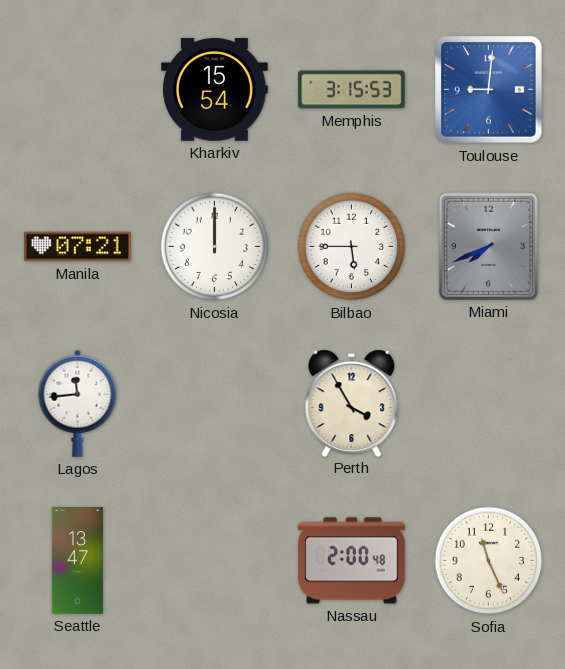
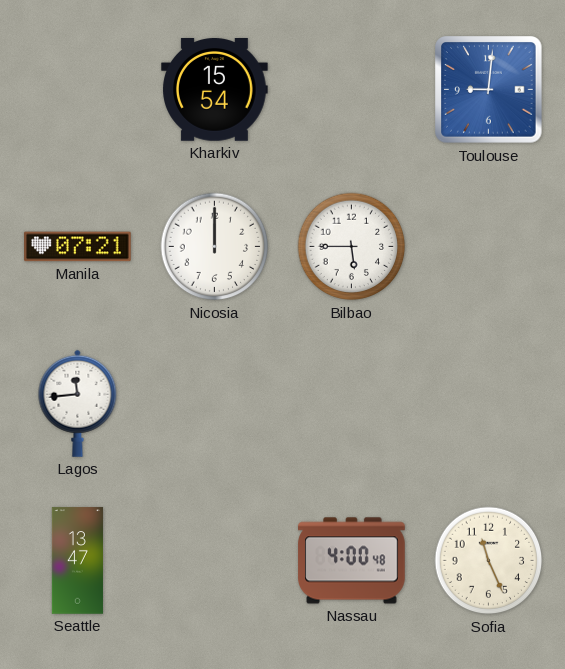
Memphis: 3:15 -> none (352, 90)
Miami: 7:41 -> none (488, 246)
Perth: 3:55 -> none (352, 403)
Nassau: 2:00 -> 4:00 (352, 561)
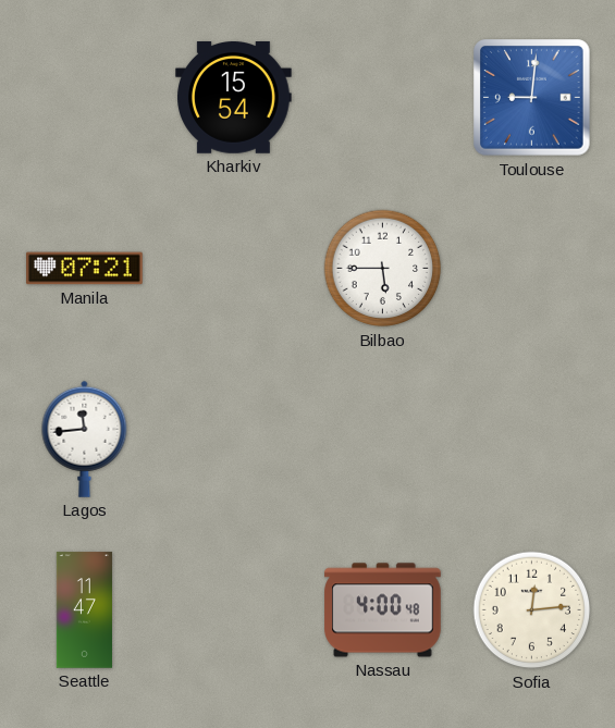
Nicosia: 12:00 -> none (215, 247)
Seattle: 13:47 -> 11:47 (84, 610)
Sofia: 11:26 -> 12:14 (532, 610)
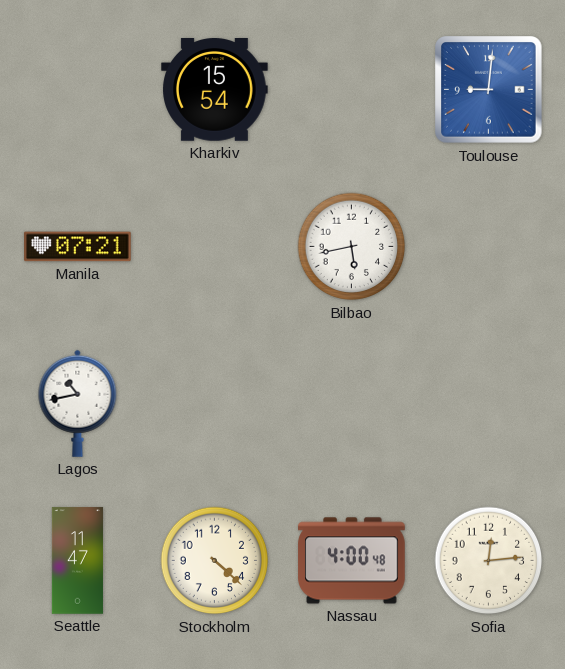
Bilbao: 5:45 -> 5:43 (352, 247)
Lagos: 11:44 -> 10:43 (78, 403)
Stockholm: none -> 4:22 (215, 561)
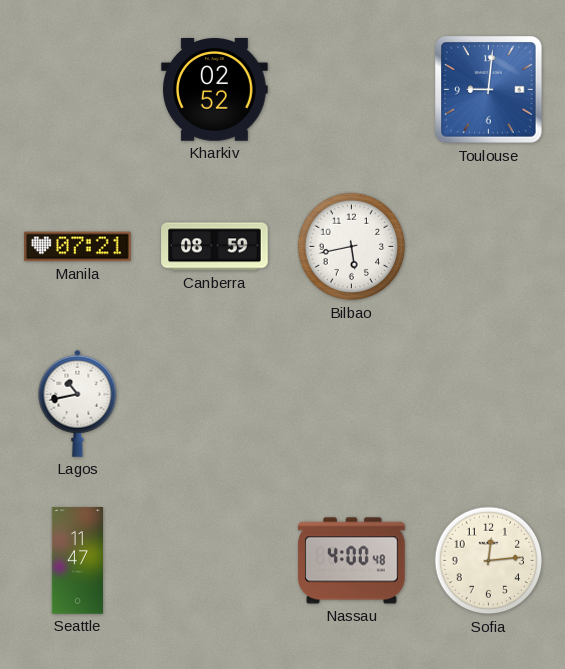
Kharkiv: 15:54 -> 02:52 (215, 90)
Canberra: none -> 08:59 (215, 247)
Stockholm: 4:22 -> none (215, 561)
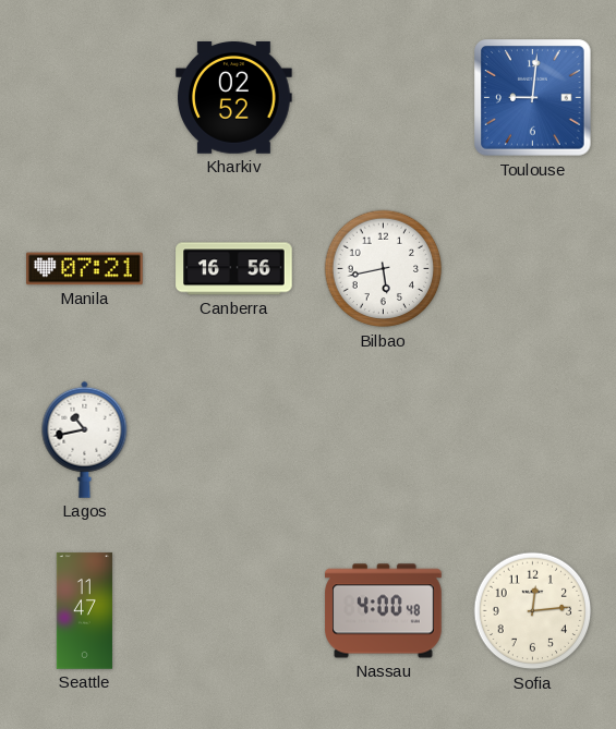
Canberra: 08:59 -> 16:56 (234, 269)
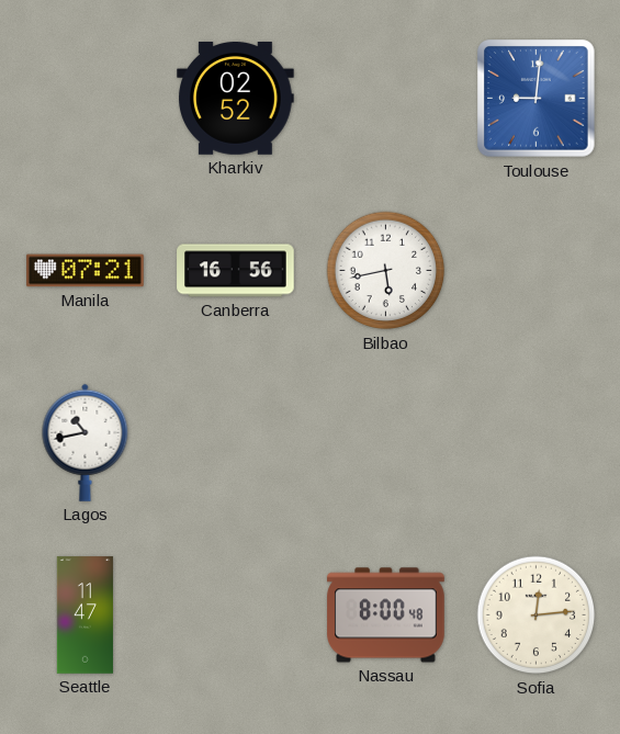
Nassau: 4:00 -> 8:00 (386, 616)
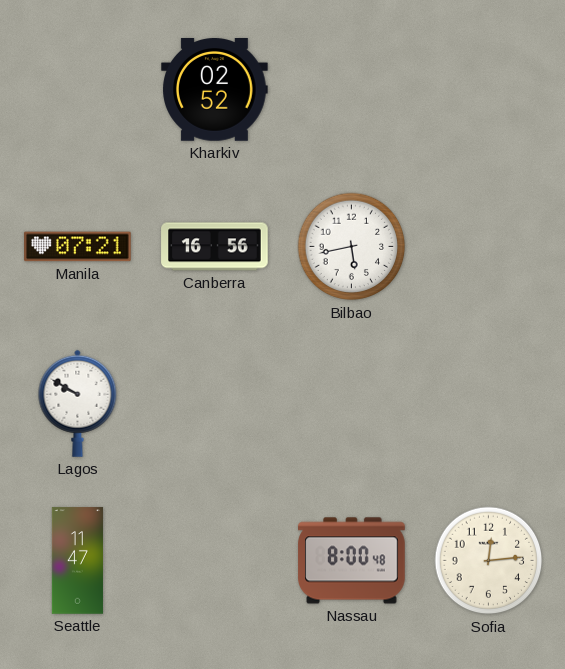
Toulouse: 9:01 -> none (537, 99)
Lagos: 10:43 -> 9:50 (78, 403)
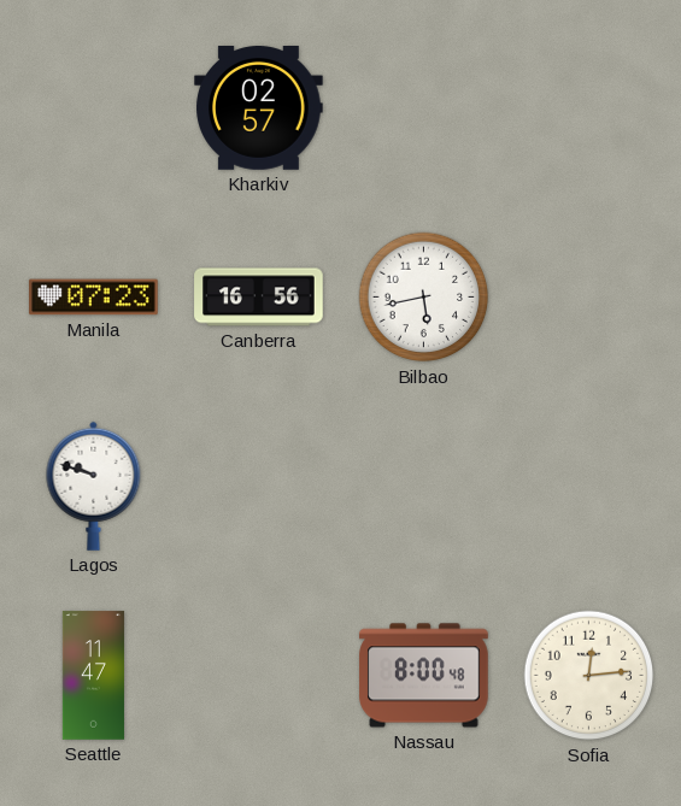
Kharkiv: 02:52 -> 02:57 (259, 108)
Manila: 07:21 -> 07:23 (94, 298)
Lagos: 9:50 -> 9:48 (94, 486)
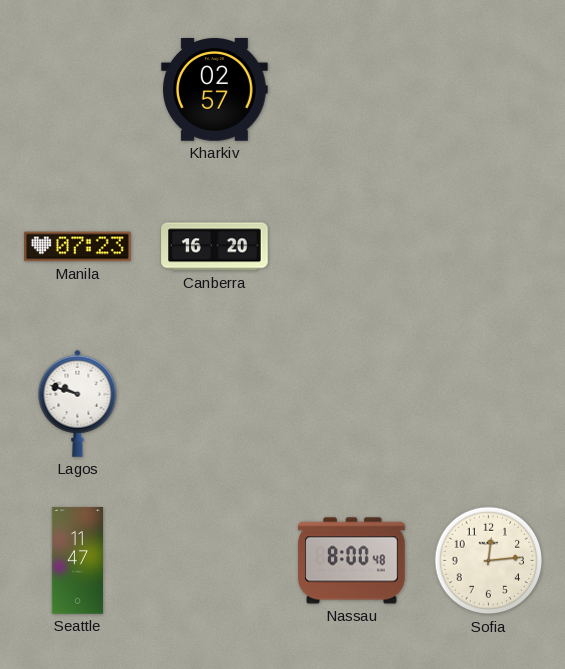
Canberra: 16:56 -> 16:20 (215, 247)
Bilbao: 5:43 -> none (424, 298)
